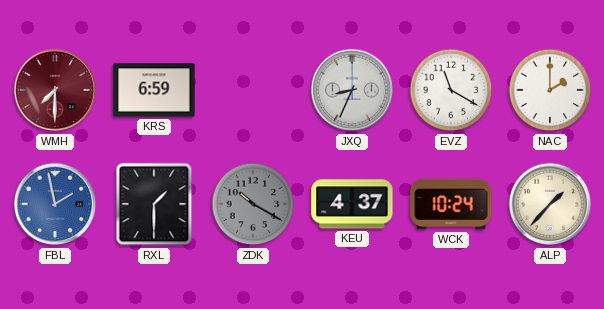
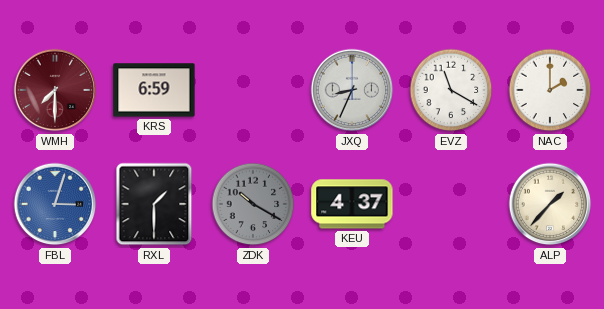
FBL: 1:58 -> 3:03 (55, 204)
WCK: 10:24 -> none (451, 204)
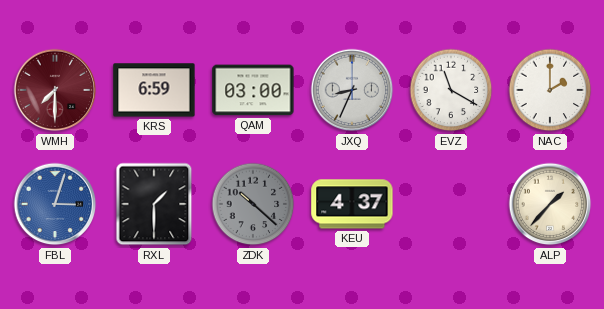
QAM: none -> 03:00 (253, 90)
ZDK: 10:20 -> 10:22 (253, 204)
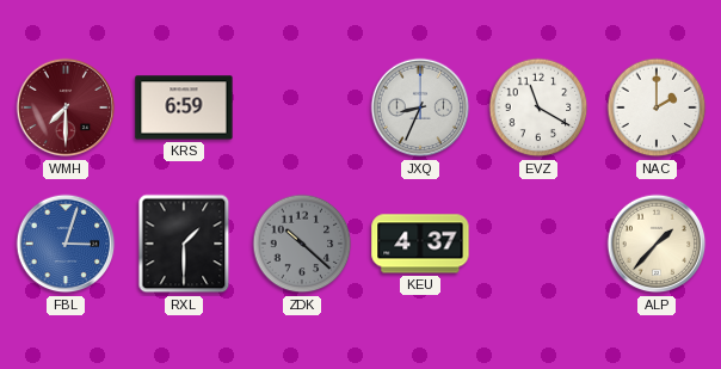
QAM: 03:00 -> none (253, 90)
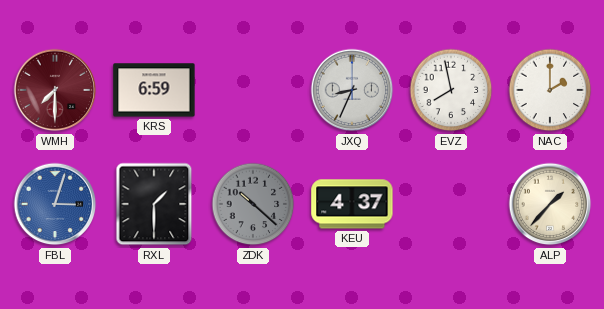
EVZ: 11:20 -> 7:58 (451, 90)
